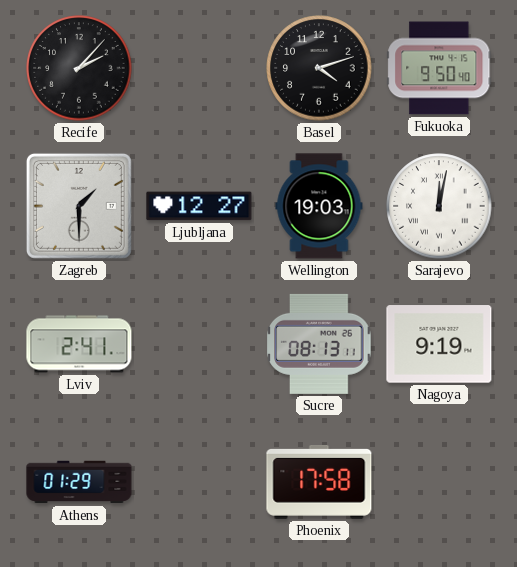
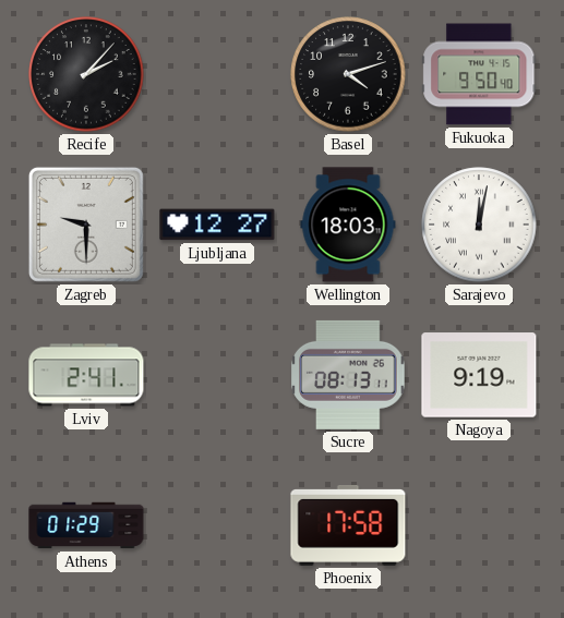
Zagreb: 1:30 -> 9:30 (86, 225)
Wellington: 19:03 -> 18:03 (348, 225)
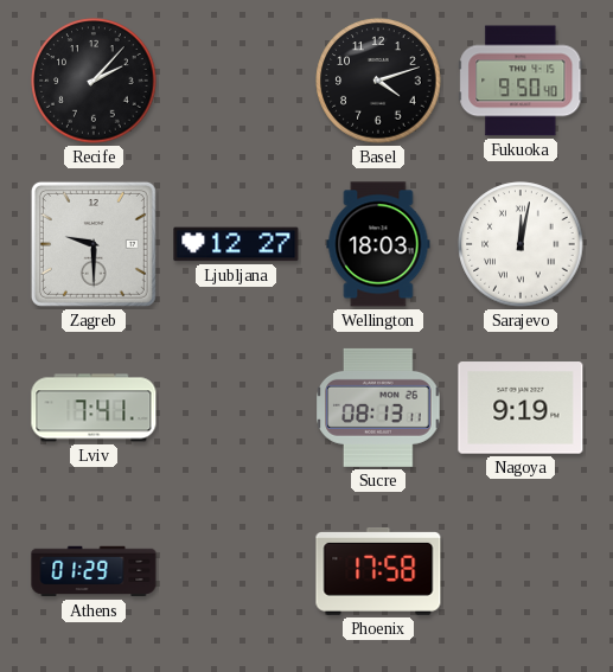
Lviv: 2:41 -> 7:41 (94, 408)
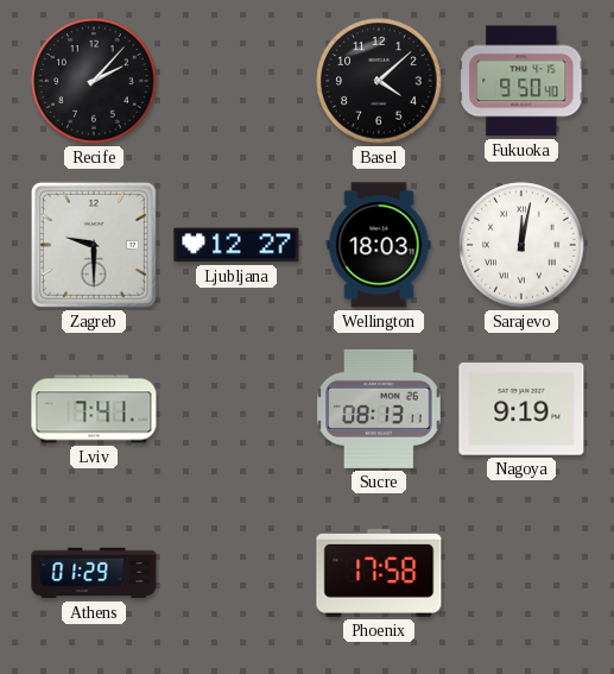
Basel: 4:12 -> 4:08 (379, 81)
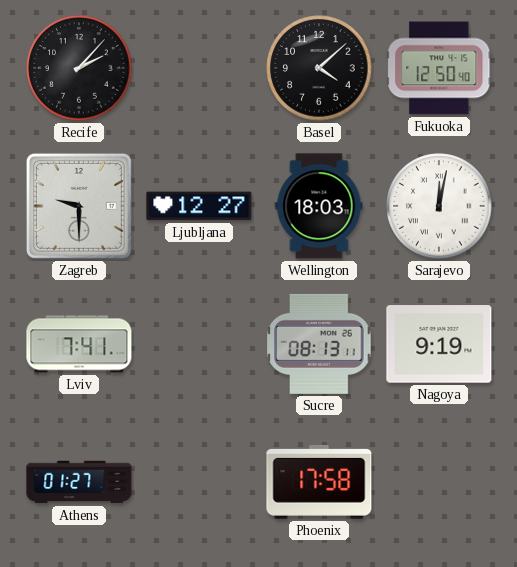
Fukuoka: 9:50 -> 12:50 (439, 68)
Athens: 01:29 -> 01:27 (79, 482)
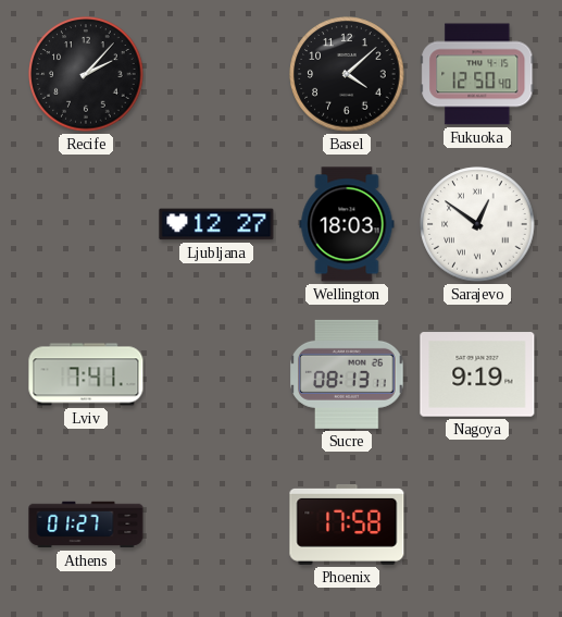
Zagreb: 9:30 -> none (79, 206)
Sarajevo: 12:02 -> 12:51 (477, 224)
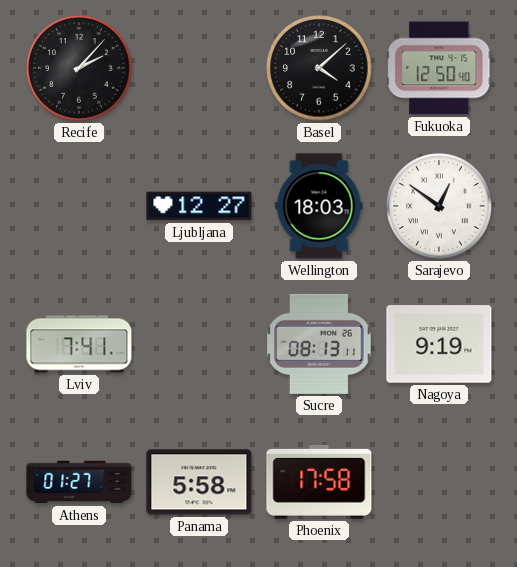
Panama: none -> 5:58 (199, 482)
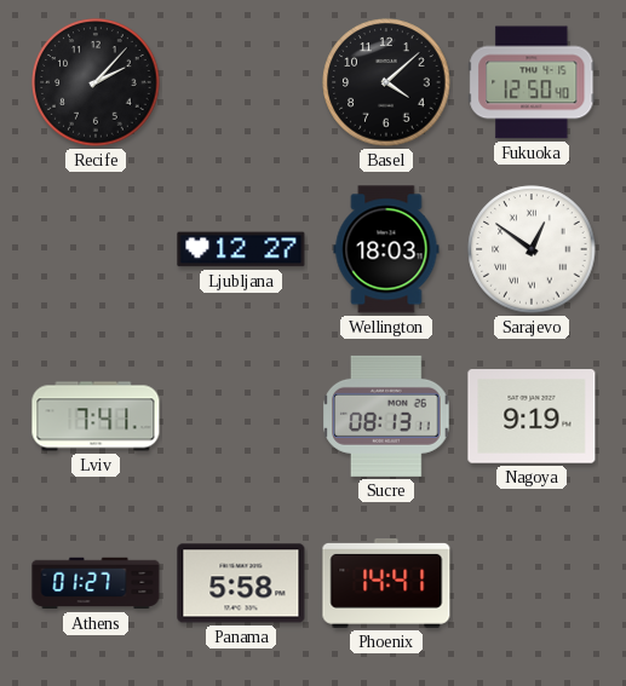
Phoenix: 17:58 -> 14:41 (386, 583)
